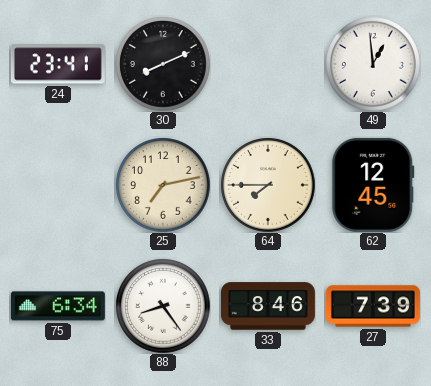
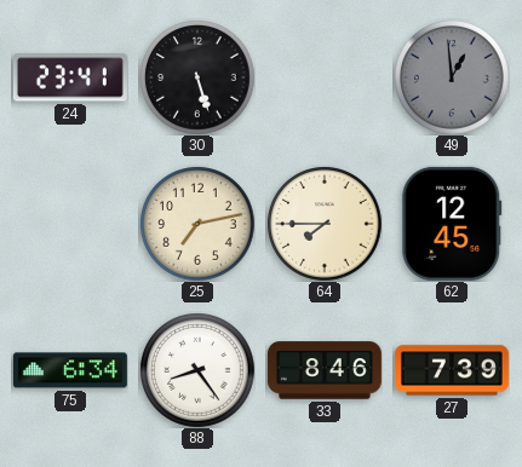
30: 8:11 -> 5:27 (197, 77)
49 dial: white -> grey (452, 77)
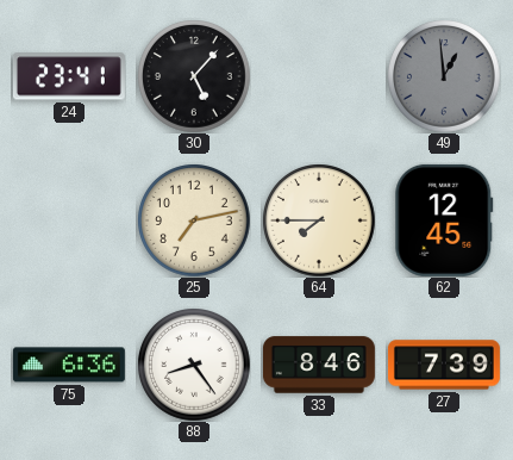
30: 5:27 -> 5:07 (194, 76)
75: 6:34 -> 6:36 (69, 365)
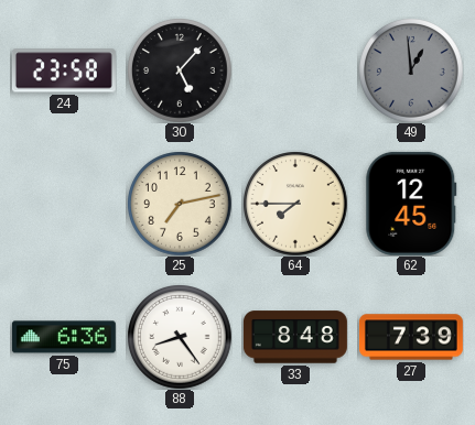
24: 23:41 -> 23:58 (64, 70)
33: 8:46 -> 8:48 (295, 337)
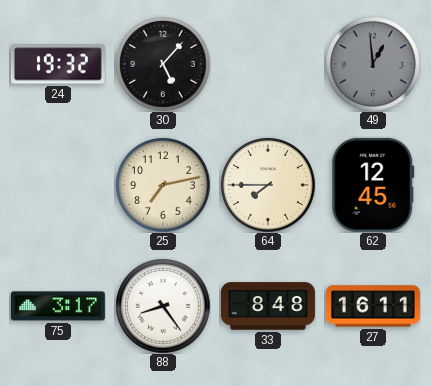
24: 23:58 -> 19:32 (58, 64)
75: 6:36 -> 3:17 (58, 306)
27: 7:39 -> 16:11 (373, 306)
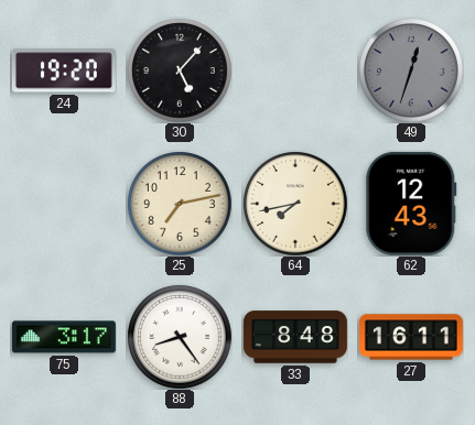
24: 19:32 -> 19:20 (64, 70)
49: 12:59 -> 12:33 (411, 70)
64: 7:45 -> 7:43 (295, 204)
62: 12:45 -> 12:43 (411, 204)
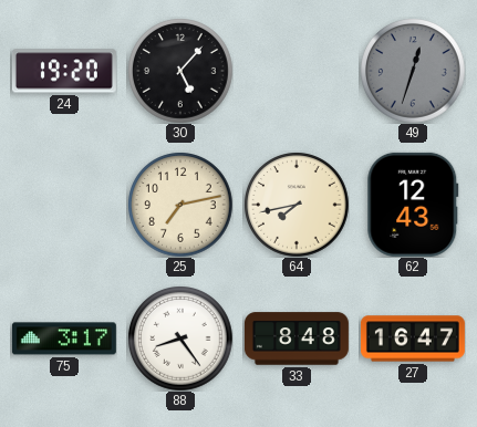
27: 16:11 -> 16:47 (413, 339)
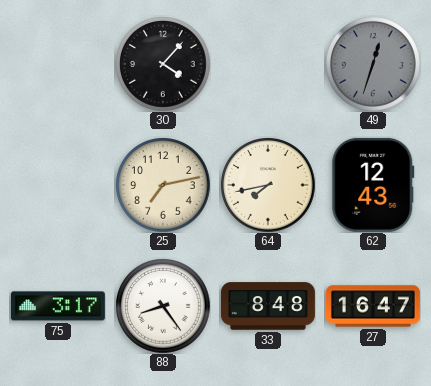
24: 19:20 -> none (64, 71)
30: 5:07 -> 4:07 (163, 64)
